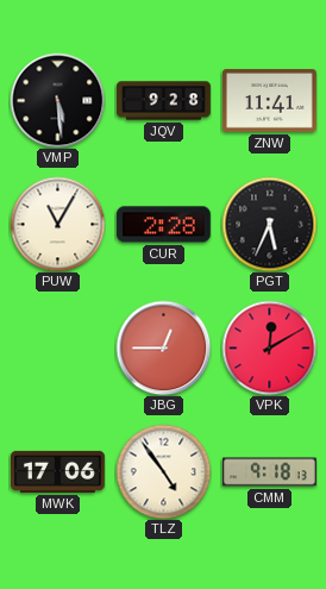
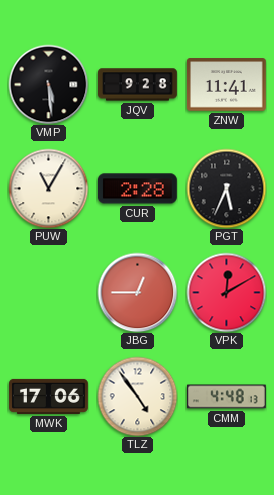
CMM: 9:18 -> 4:48 (227, 397)
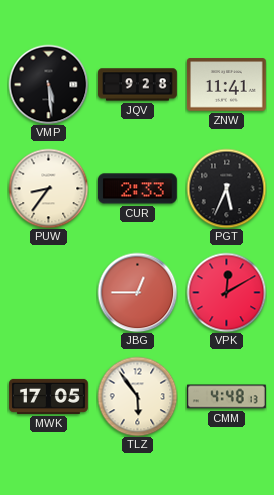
PUW: 11:05 -> 8:36 (48, 188)
CUR: 2:28 -> 2:33 (137, 189)
MWK: 17:06 -> 17:05 (49, 396)
TLZ: 4:54 -> 5:54 (137, 396)
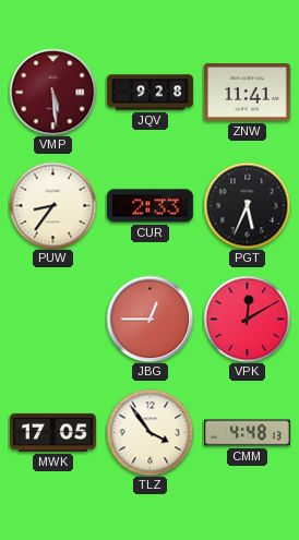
VMP dial: black -> burgundy (52, 92)
TLZ: 5:54 -> 3:54 (149, 432)
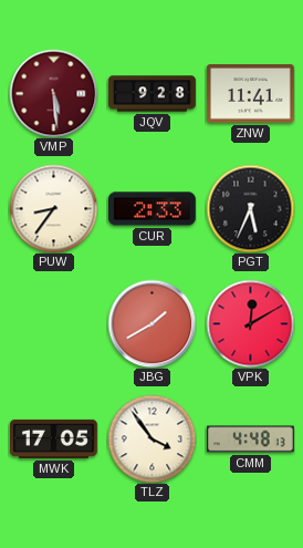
JBG: 12:45 -> 1:40 (151, 323)
